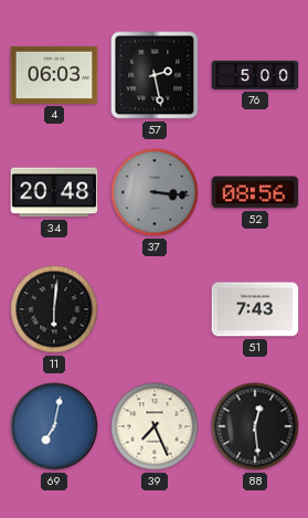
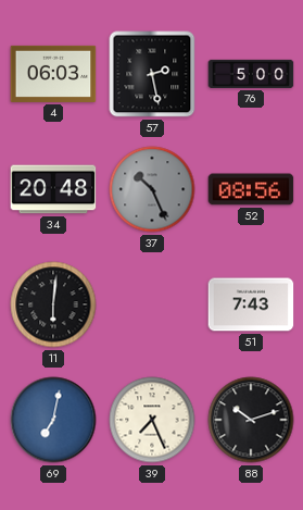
37: 3:16 -> 10:26 (152, 189)
88: 12:29 -> 10:12 (251, 420)
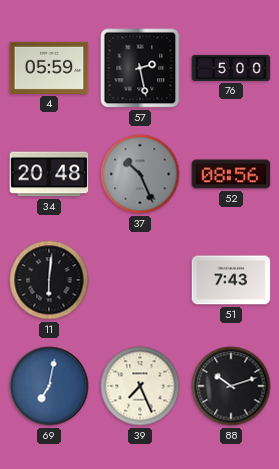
4: 06:03 -> 05:59 (49, 68)
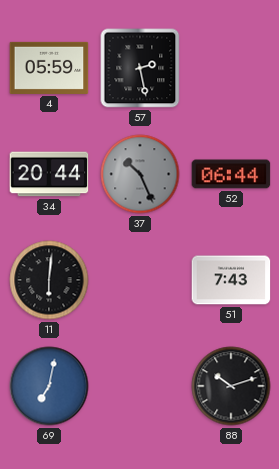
76: 5:00 -> none (231, 68)
34: 20:48 -> 20:44 (49, 174)
52: 08:56 -> 06:44 (231, 174)
39: 7:26 -> none (140, 386)
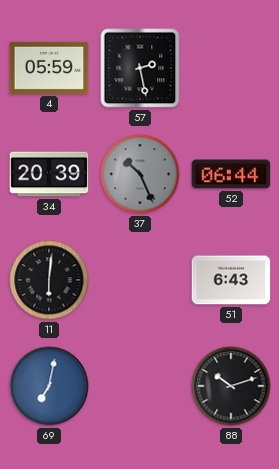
34: 20:44 -> 20:39 (49, 174)
51: 7:43 -> 6:43 (231, 280)
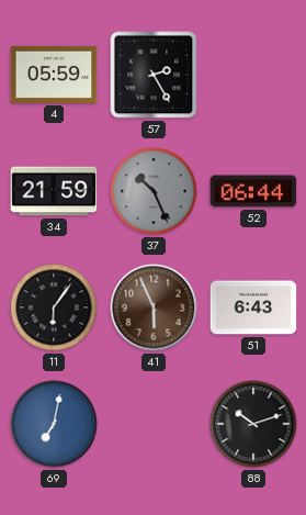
57: 2:28 -> 2:25 (154, 75)
34: 20:39 -> 21:59 (54, 191)
11: 6:01 -> 6:06 (54, 307)
41: none -> 5:56 (154, 307)
